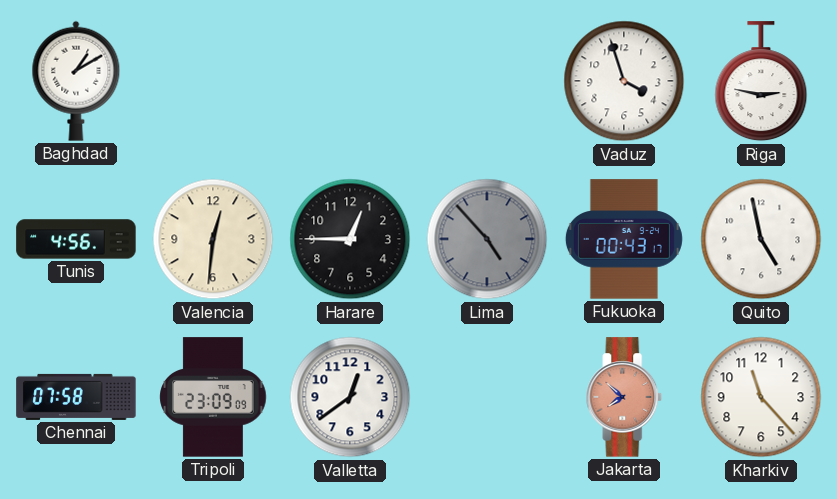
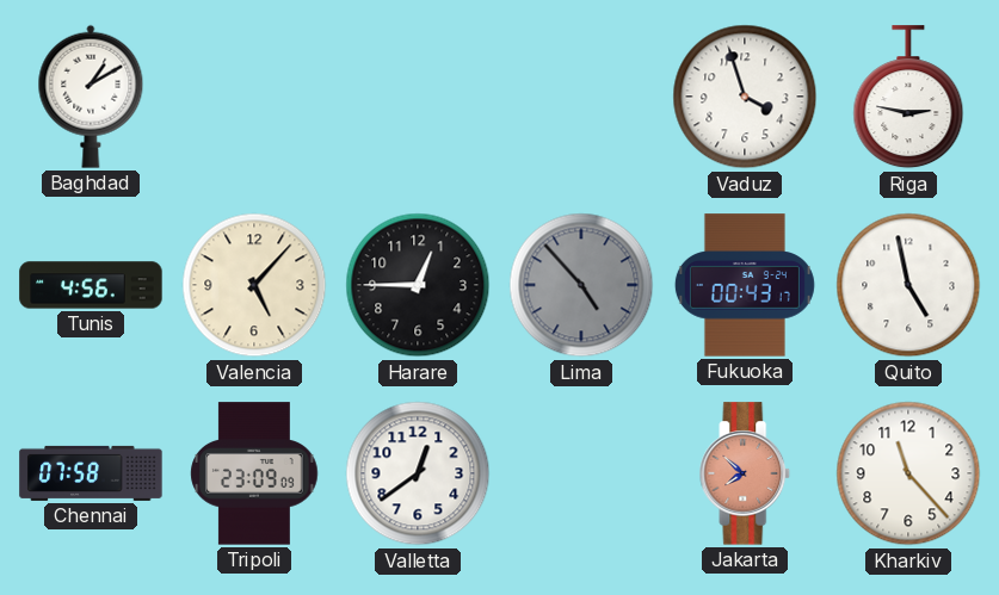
Valencia: 12:31 -> 5:07 (254, 285)
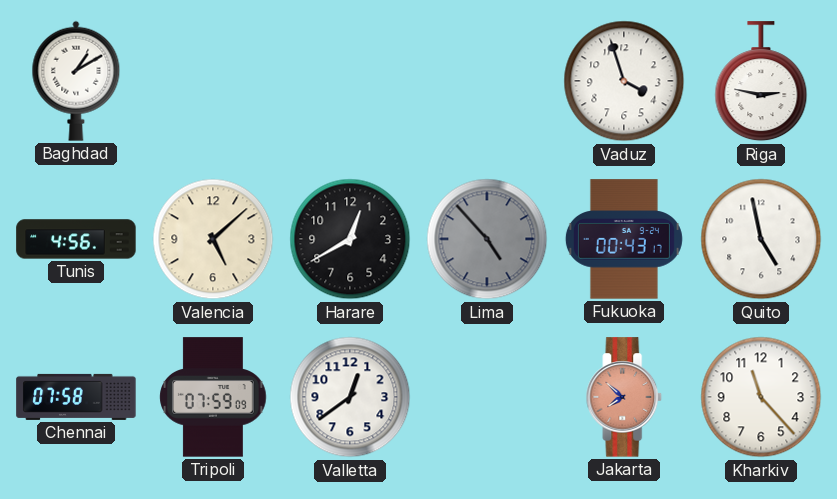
Valencia: 5:07 -> 5:08 (213, 239)
Harare: 12:45 -> 12:40 (350, 239)
Tripoli: 23:09 -> 07:59 (213, 397)
